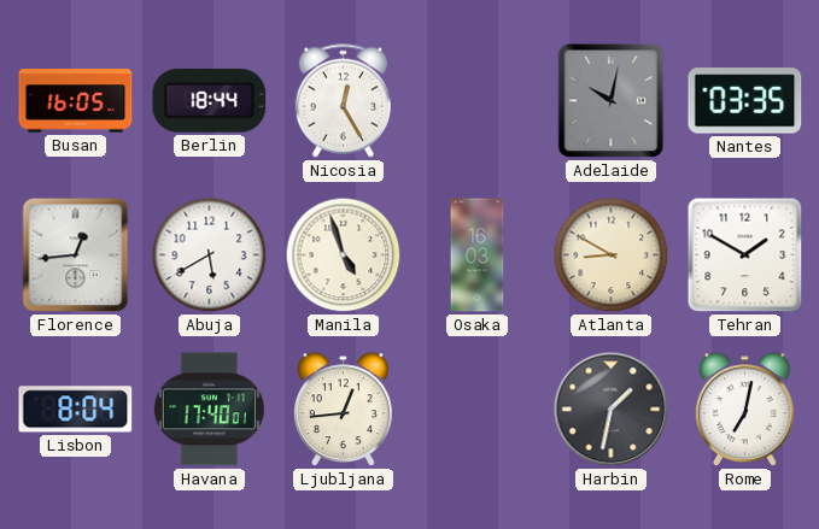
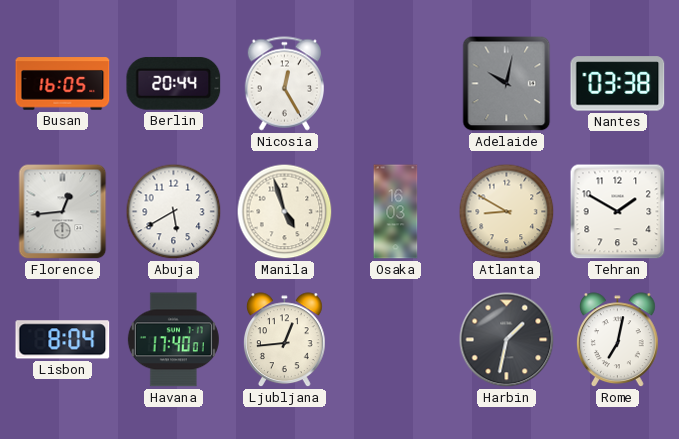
Berlin: 18:44 -> 20:44 (174, 83)
Nantes: 03:35 -> 03:38 (618, 84)
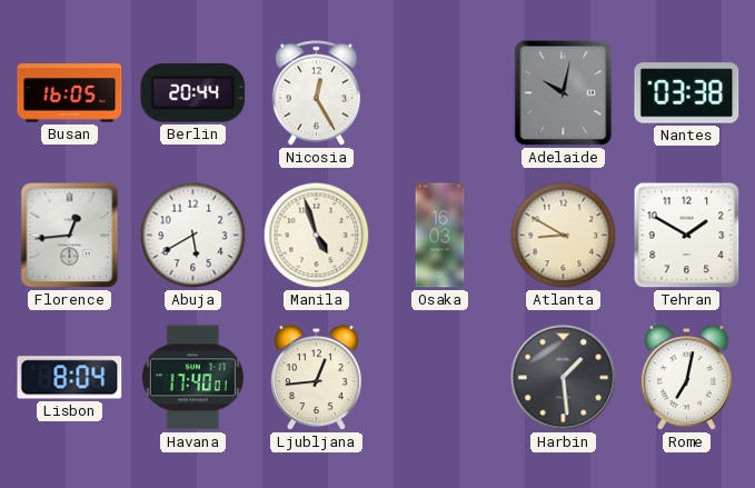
Harbin: 1:32 -> 1:29 (564, 378)
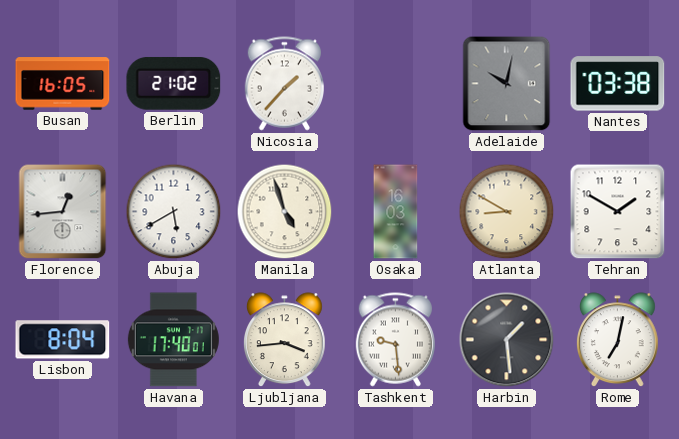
Berlin: 20:44 -> 21:02 (174, 83)
Nicosia: 12:25 -> 1:37 (284, 84)
Ljubljana: 12:44 -> 3:44 (285, 340)
Tashkent: none -> 9:29 (395, 340)
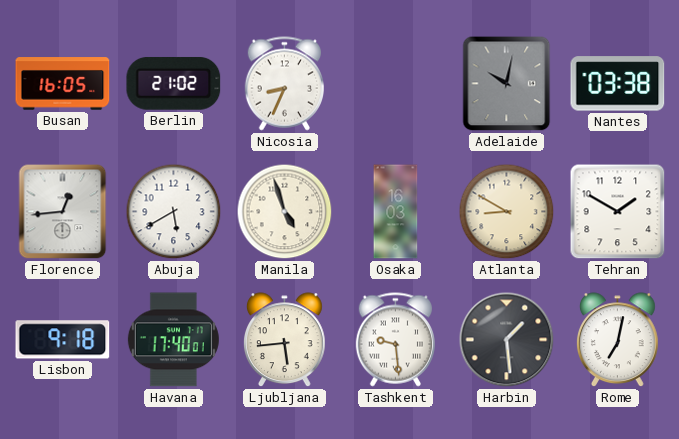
Nicosia: 1:37 -> 8:34 (284, 84)
Lisbon: 8:04 -> 9:18 (63, 340)
Ljubljana: 3:44 -> 5:44 (285, 340)
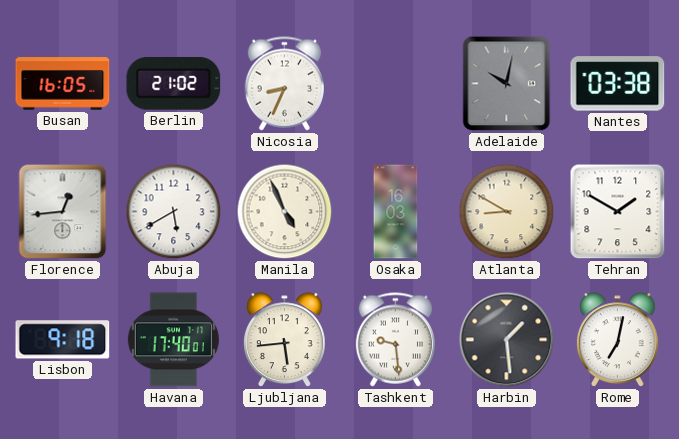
Manila: 4:57 -> 4:56 (285, 212)
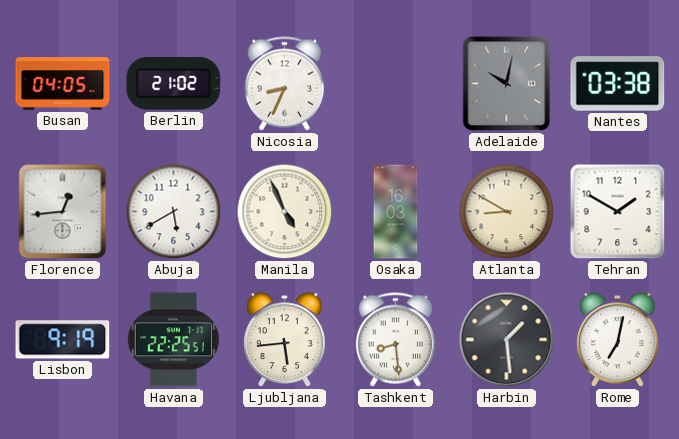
Busan: 16:05 -> 04:05 (63, 84)
Lisbon: 9:18 -> 9:19 (63, 340)
Havana: 17:40 -> 22:25 (173, 340)
Tashkent: 9:29 -> 8:29 (395, 340)
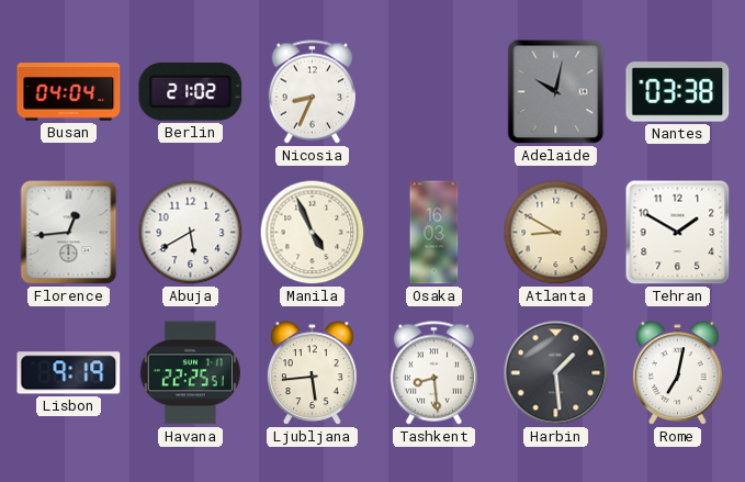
Busan: 04:05 -> 04:04 (69, 92)
